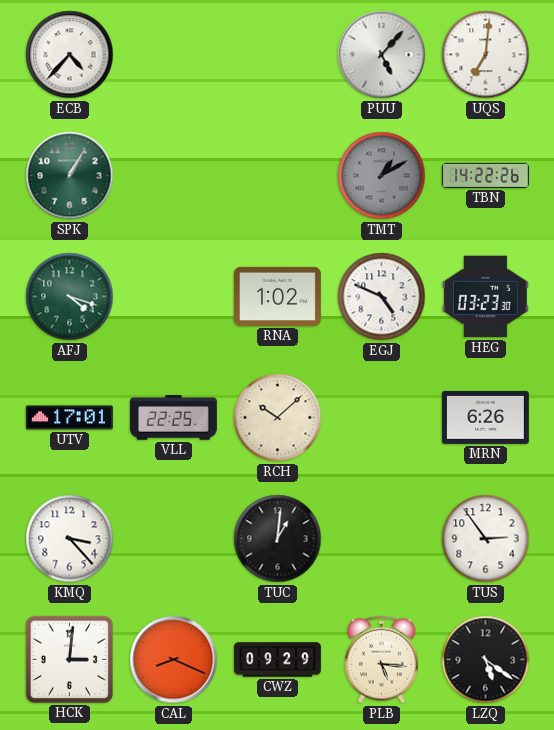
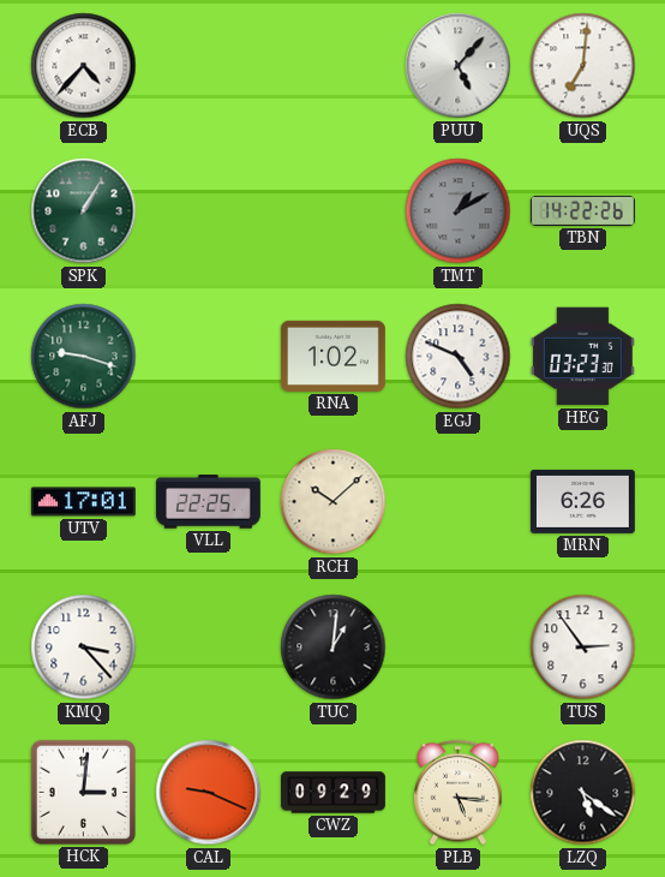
AFJ: 4:18 -> 9:18 (84, 357)
CAL: 8:19 -> 9:19 (209, 793)
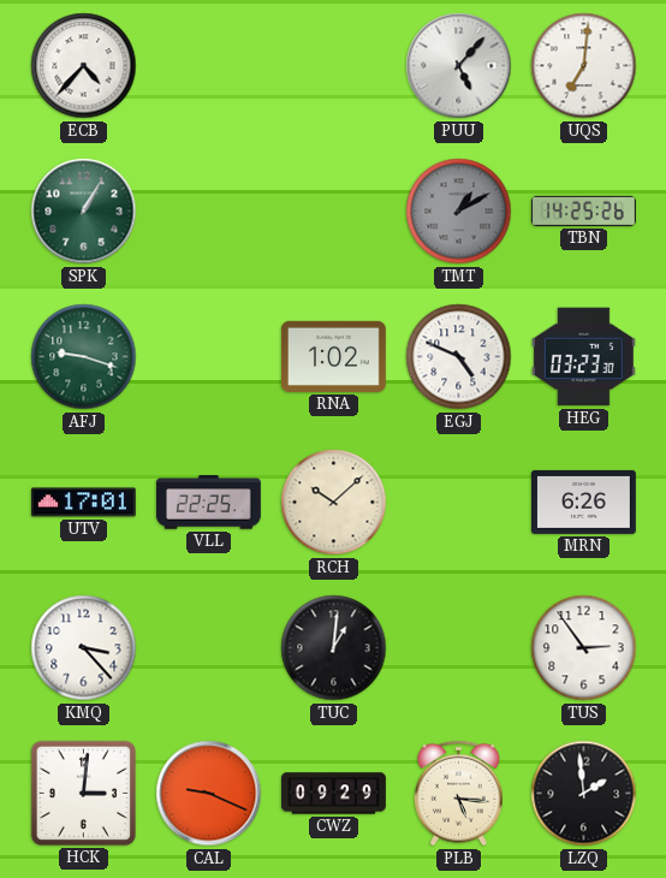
TBN: 14:22 -> 14:25 (583, 210)
LZQ: 5:21 -> 1:59 (584, 794)
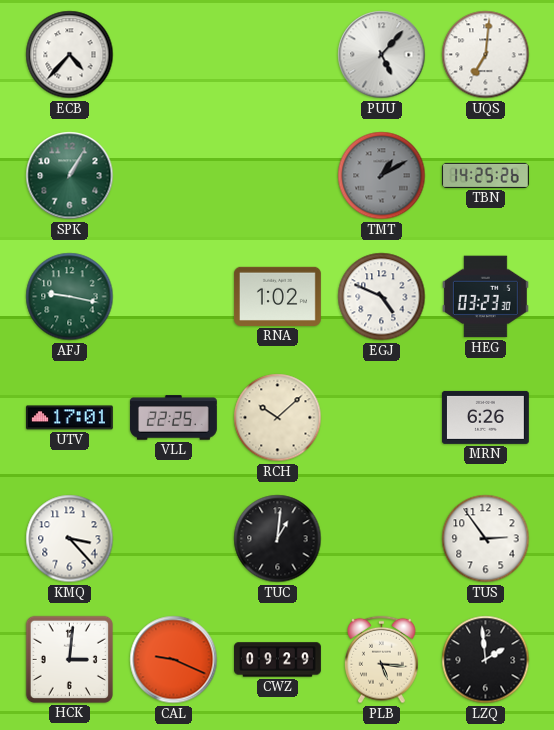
AFJ: 9:18 -> 9:17 (70, 297)
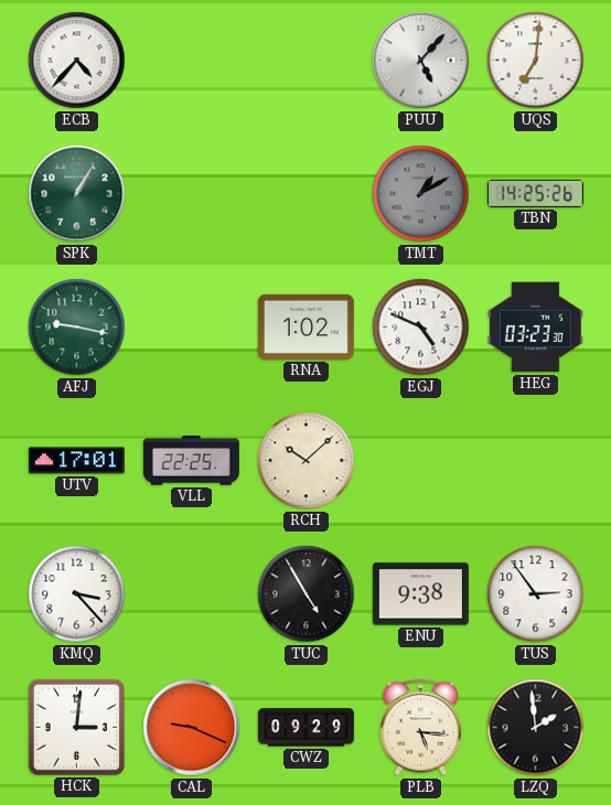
MRN: 6:26 -> none (485, 417)
TUC: 1:01 -> 4:55 (307, 594)
ENU: none -> 9:38 (420, 594)
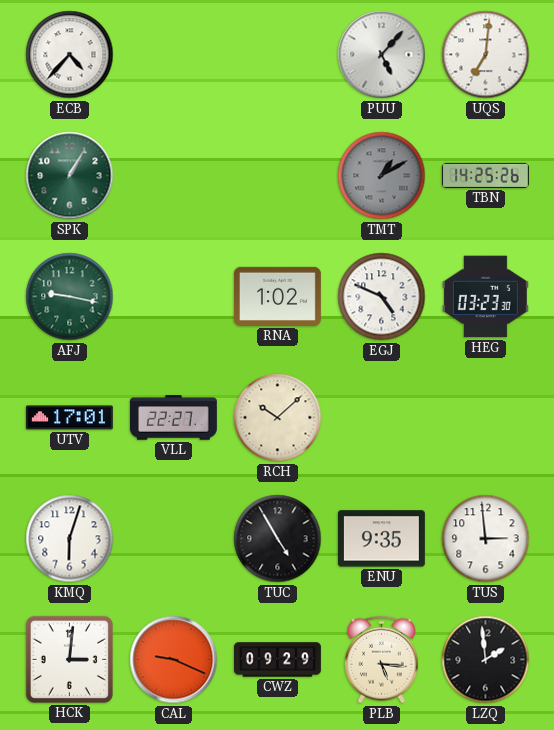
VLL: 22:25 -> 22:27 (173, 418)
KMQ: 3:23 -> 6:03 (70, 539)
ENU: 9:38 -> 9:35 (381, 539)
TUS: 2:54 -> 2:59 (486, 539)
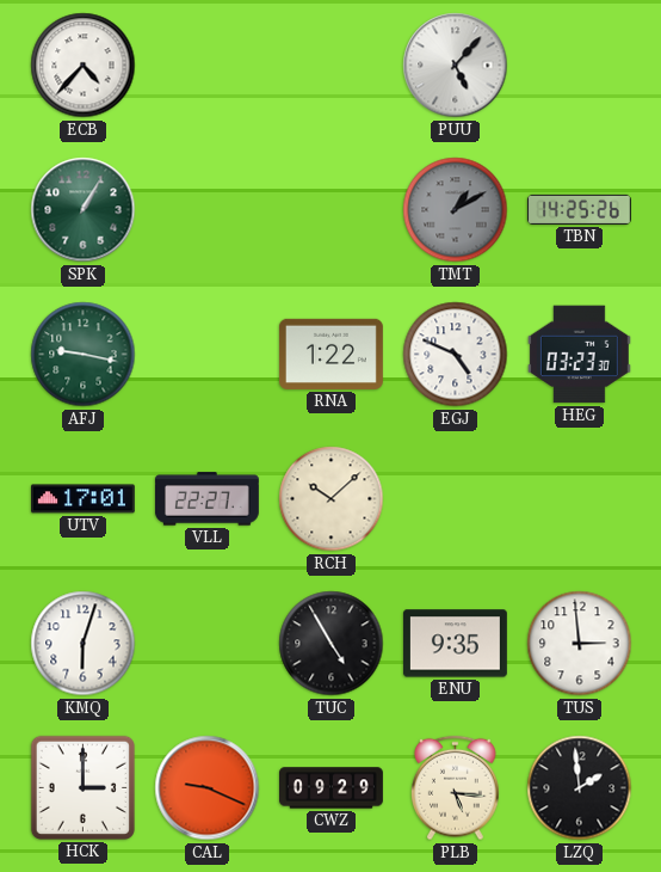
UQS: 7:01 -> none (486, 55)
RNA: 1:02 -> 1:22 (330, 354)
HCK: 3:01 -> 3:00 (82, 787)
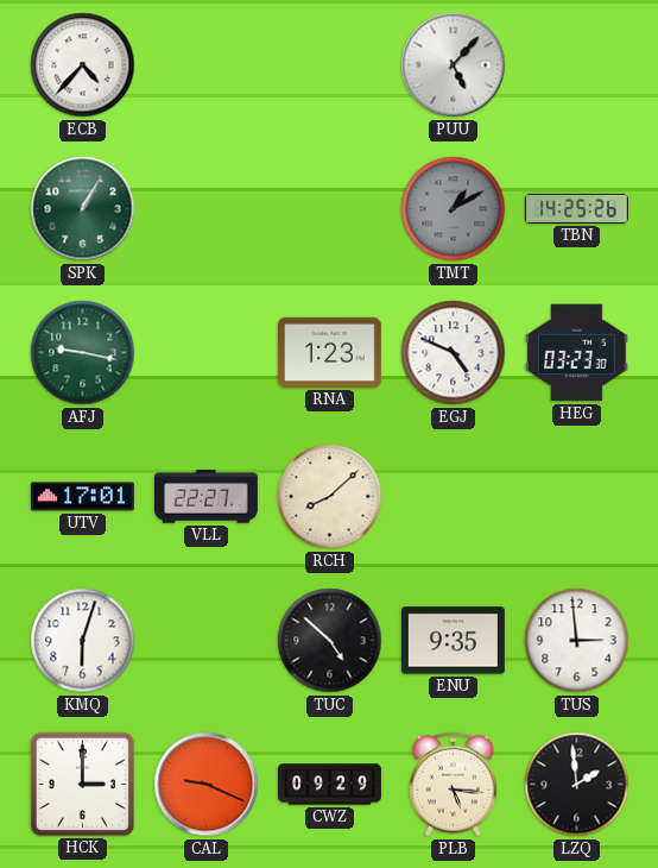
RNA: 1:22 -> 1:23 (329, 352)
RCH: 10:08 -> 8:08 (330, 497)
TUC: 4:55 -> 4:52 (330, 641)
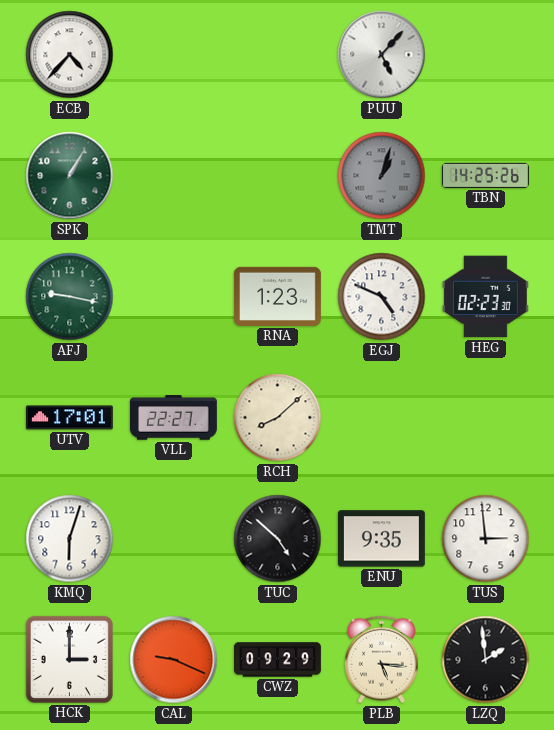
TMT: 1:10 -> 1:03 (382, 176)
HEG: 03:23 -> 02:23 (485, 297)
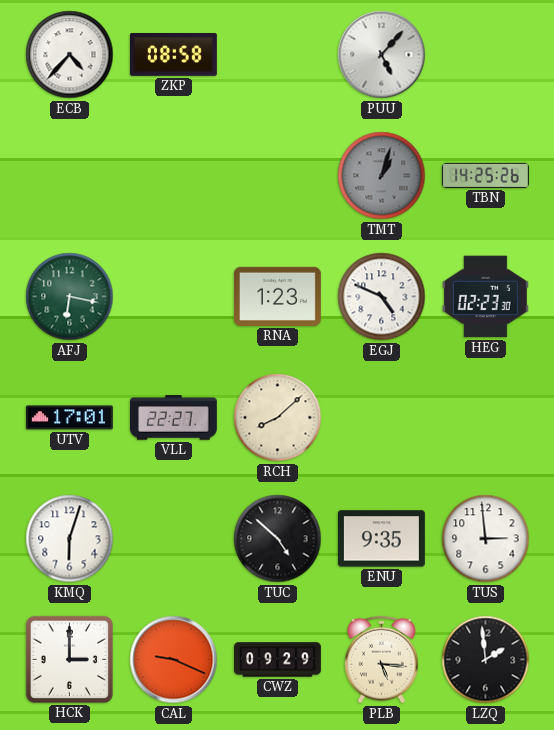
ZKP: none -> 08:58 (173, 55)
SPK: 1:05 -> none (70, 176)
AFJ: 9:17 -> 6:17 (70, 297)
